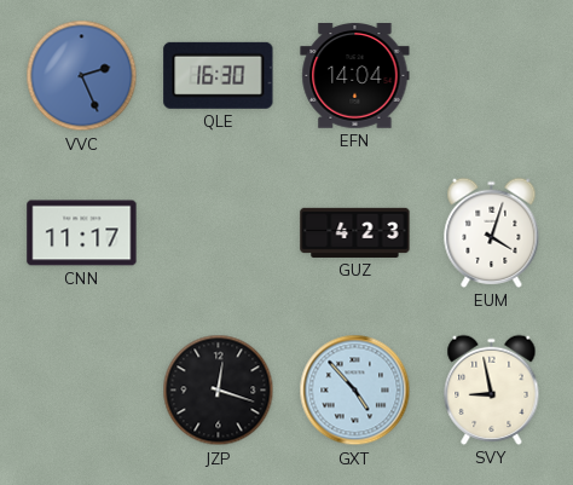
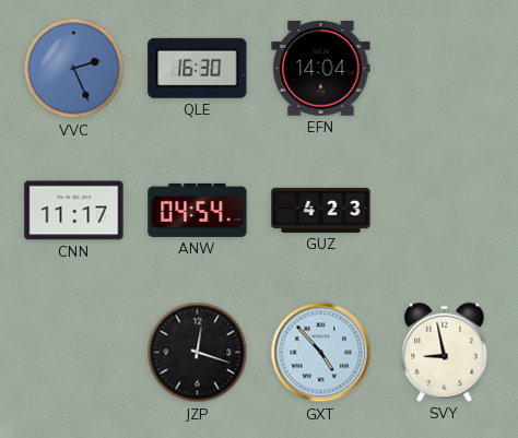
ANW: none -> 04:54 (198, 210)
EUM: 4:03 -> none (492, 232)
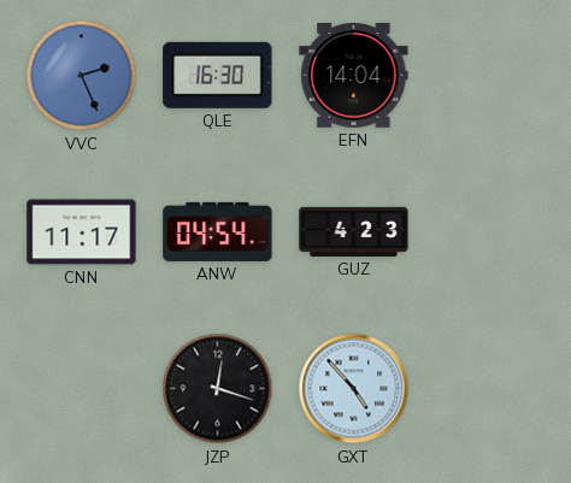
SVY: 8:58 -> none (445, 352)
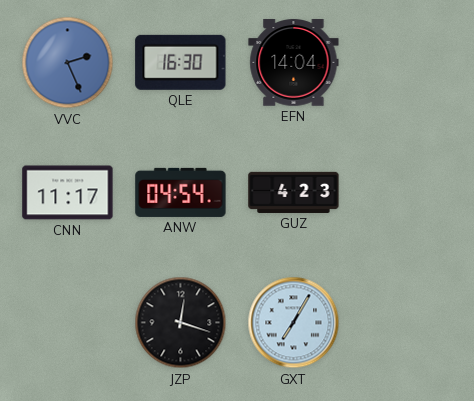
GXT: 4:53 -> 7:05 (294, 323)
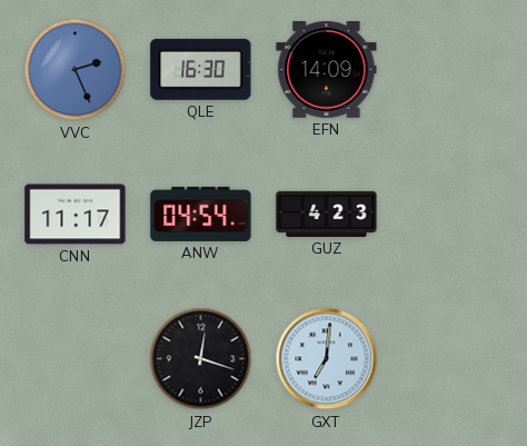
EFN: 14:04 -> 14:09 (327, 70)
GXT: 7:05 -> 7:01 (327, 359)
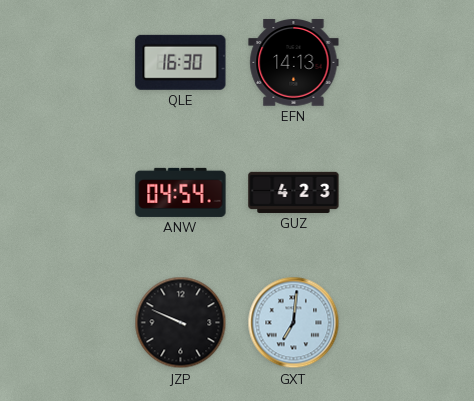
VVC: 2:26 -> none (76, 70)
EFN: 14:09 -> 14:13 (294, 63)
CNN: 11:17 -> none (76, 215)
JZP: 12:18 -> 9:49 (181, 323)
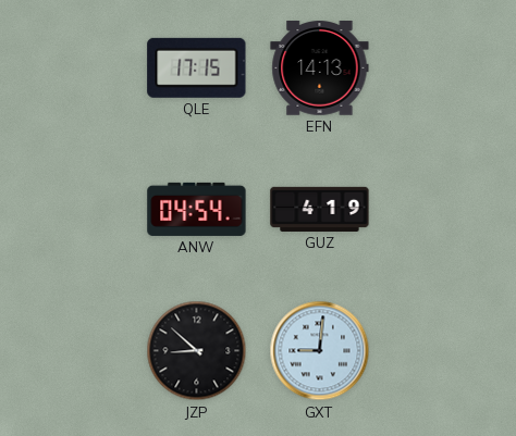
QLE: 16:30 -> 17:15 (197, 67)
GUZ: 4:23 -> 4:19 (320, 209)
JZP: 9:49 -> 8:52 (197, 351)
GXT: 7:01 -> 9:01 (320, 351)
